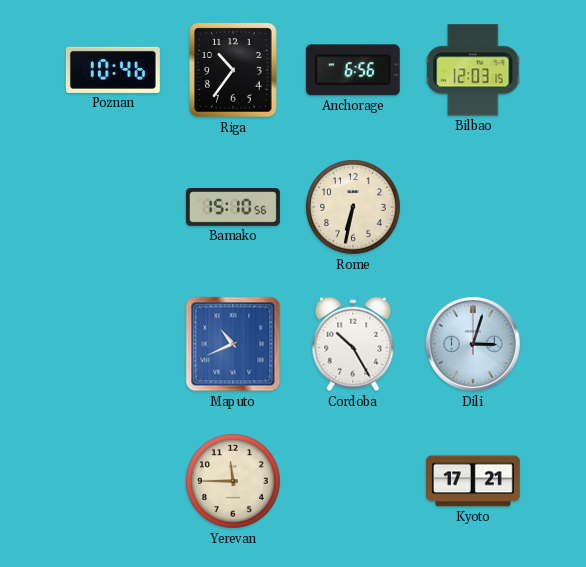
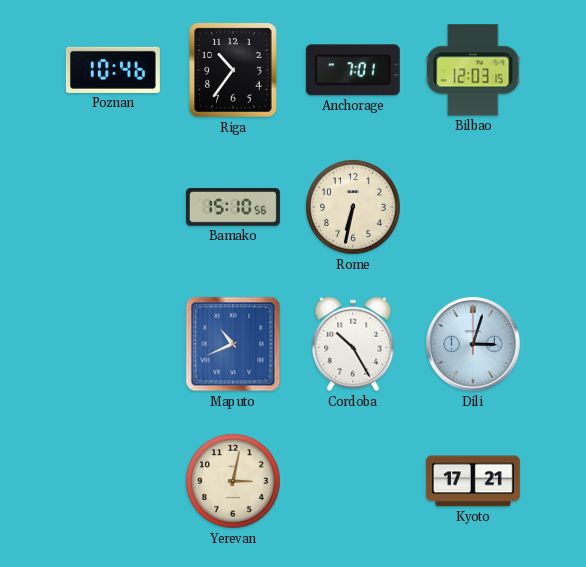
Anchorage: 6:56 -> 7:01 (353, 70)
Yerevan: 11:45 -> 3:02 (233, 481)
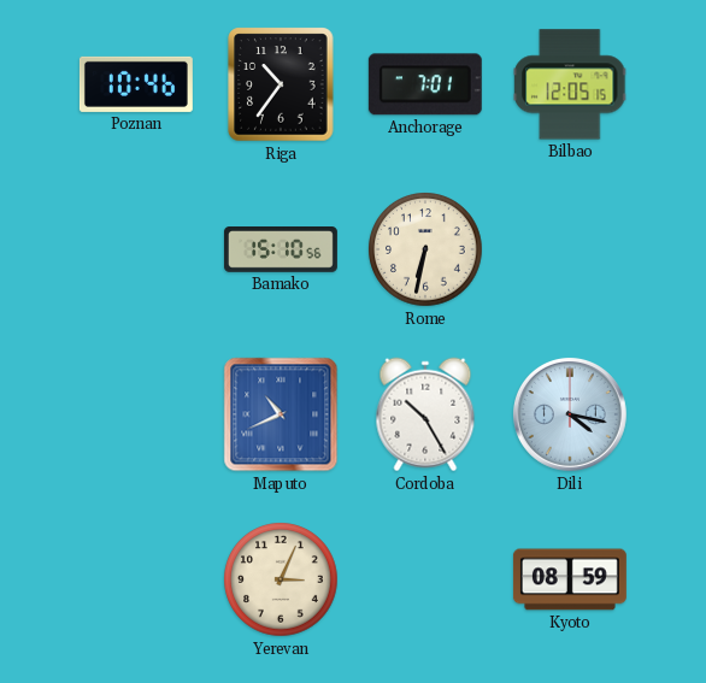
Bilbao: 12:03 -> 12:05 (570, 84)
Dili: 3:03 -> 4:17 (570, 414)
Yerevan: 3:02 -> 3:04 (281, 579)
Kyoto: 17:21 -> 08:59 (570, 579)
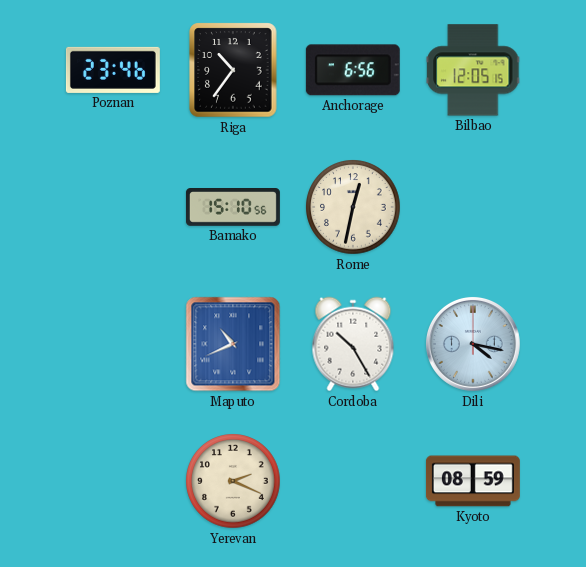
Poznan: 10:46 -> 23:46 (113, 70)
Anchorage: 7:01 -> 6:56 (353, 70)
Rome: 6:32 -> 12:32 (353, 207)
Yerevan: 3:04 -> 2:19 (233, 481)
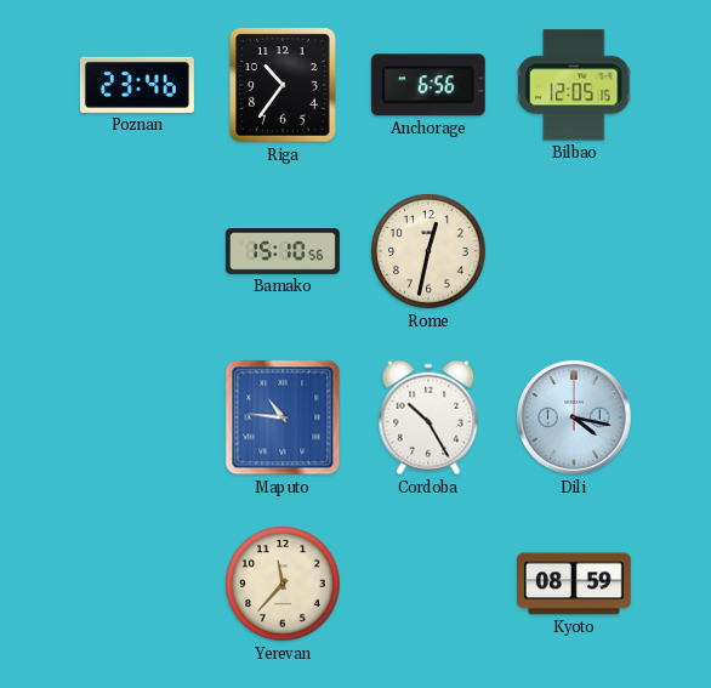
Maputo: 10:41 -> 10:46 (283, 417)
Yerevan: 2:19 -> 11:37 (283, 584)
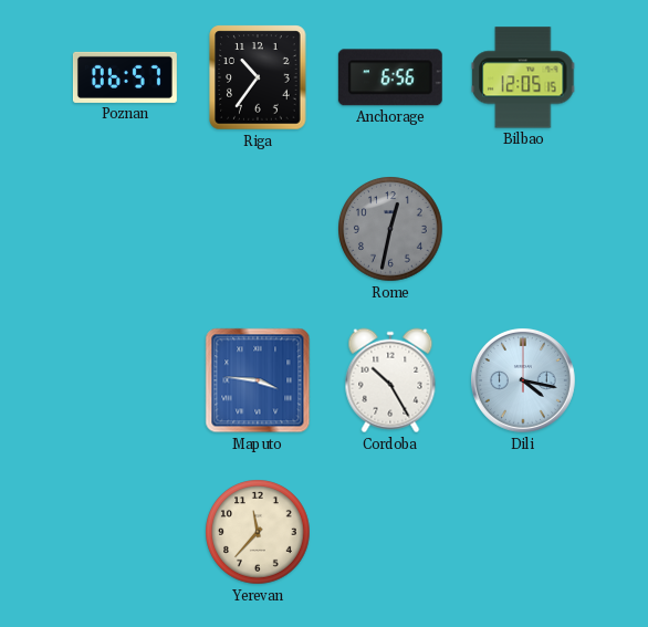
Poznan: 23:46 -> 06:57 (125, 77)
Bamako: 15:10 -> none (283, 251)
Rome dial: cream -> grey (390, 229)
Maputo: 10:46 -> 3:46 (258, 380)
Kyoto: 08:59 -> none (574, 584)
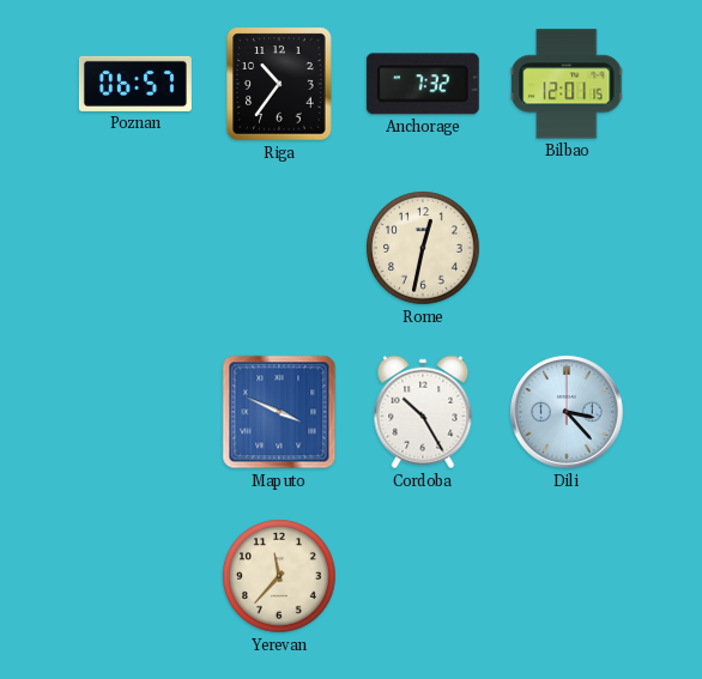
Anchorage: 6:56 -> 7:32 (423, 84)
Bilbao: 12:05 -> 12:01 (567, 84)
Rome dial: grey -> cream (423, 248)
Maputo: 3:46 -> 3:49 (279, 412)
Dili: 4:17 -> 3:23 (567, 412)
